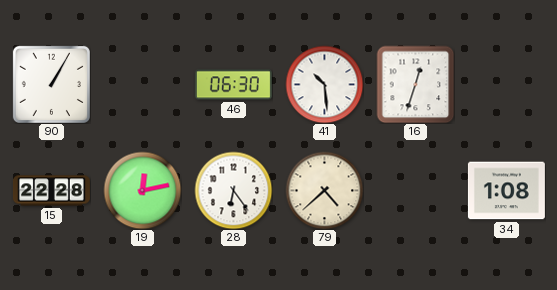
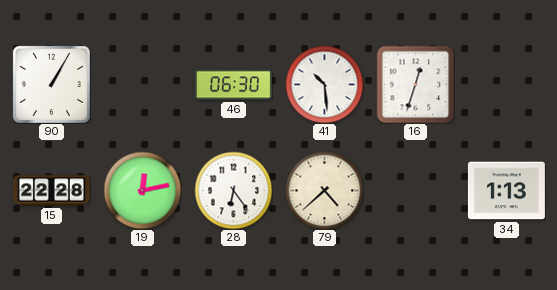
34: 1:08 -> 1:13 (506, 191)
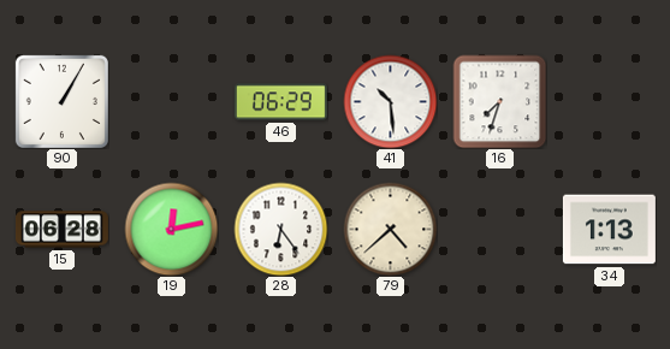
46: 06:30 -> 06:29 (280, 102)
16: 12:33 -> 7:33 (499, 101)
15: 22:28 -> 06:28 (61, 230)
